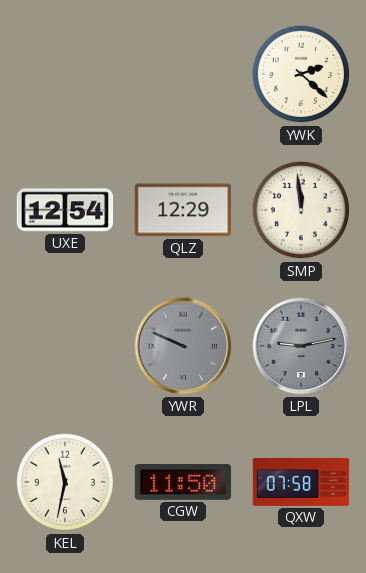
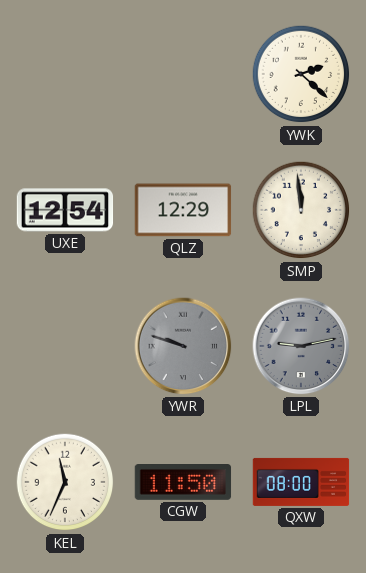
YWR: 9:49 -> 9:48 (183, 346)
KEL: 11:32 -> 11:34 (65, 482)
QXW: 07:58 -> 08:00 (301, 482)
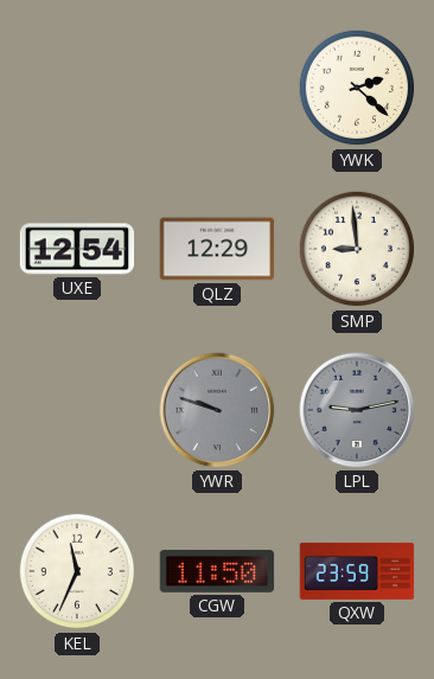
SMP: 11:59 -> 8:59 (357, 249)
QXW: 08:00 -> 23:59 (357, 571)
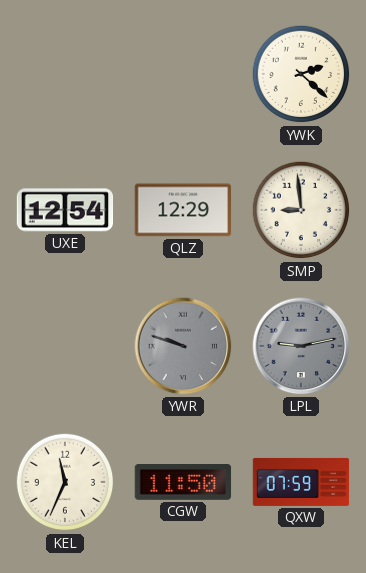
QXW: 23:59 -> 07:59 (301, 482)
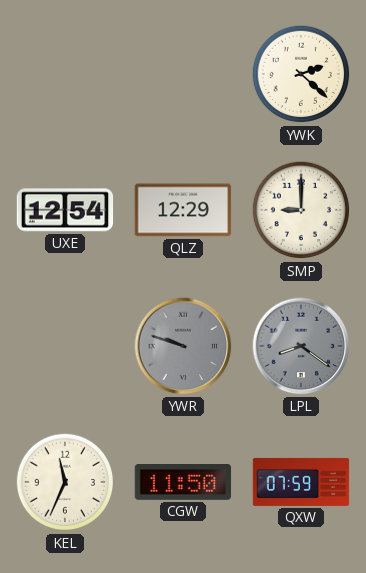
SMP: 8:59 -> 9:00 (301, 210)
LPL: 9:13 -> 8:21 (301, 346)
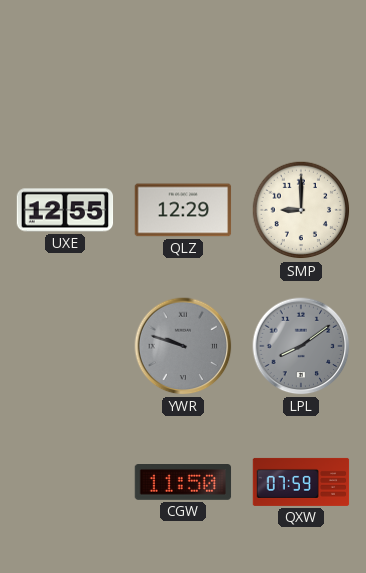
YWK: 2:22 -> none (301, 74)
UXE: 12:54 -> 12:55 (65, 210)
LPL: 8:21 -> 8:09 (301, 346)
KEL: 11:34 -> none (65, 482)
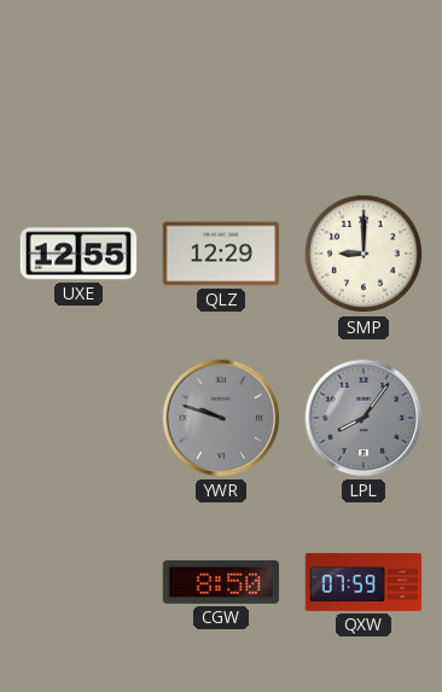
LPL: 8:09 -> 8:06 (364, 418)
CGW: 11:50 -> 8:50 (221, 583)
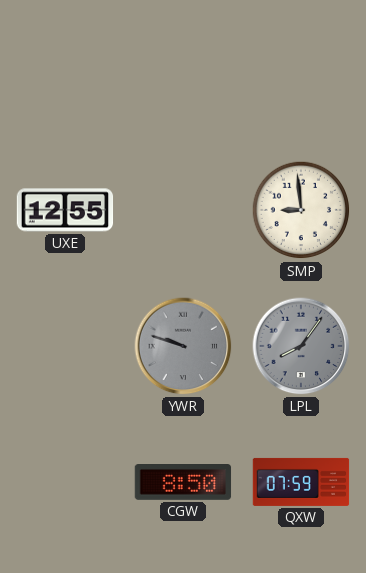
QLZ: 12:29 -> none (221, 254)
SMP: 9:00 -> 8:59 (301, 210)
